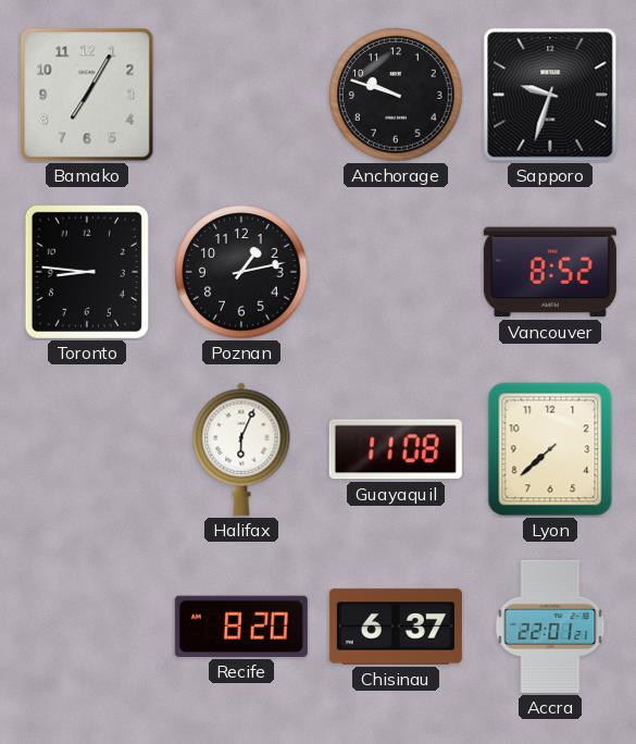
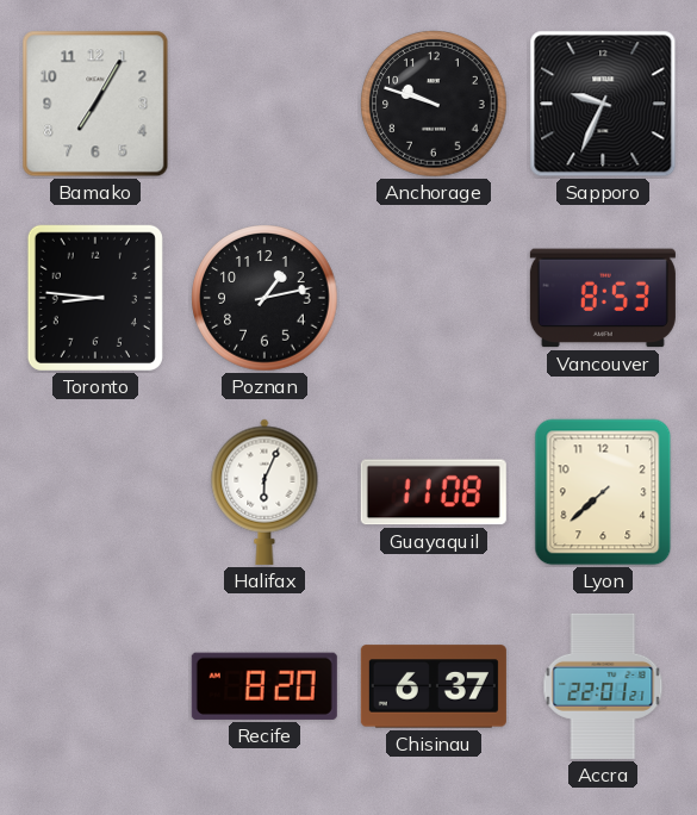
Sapporo: 9:33 -> 9:34 (603, 104)
Vancouver: 8:52 -> 8:53 (603, 298)
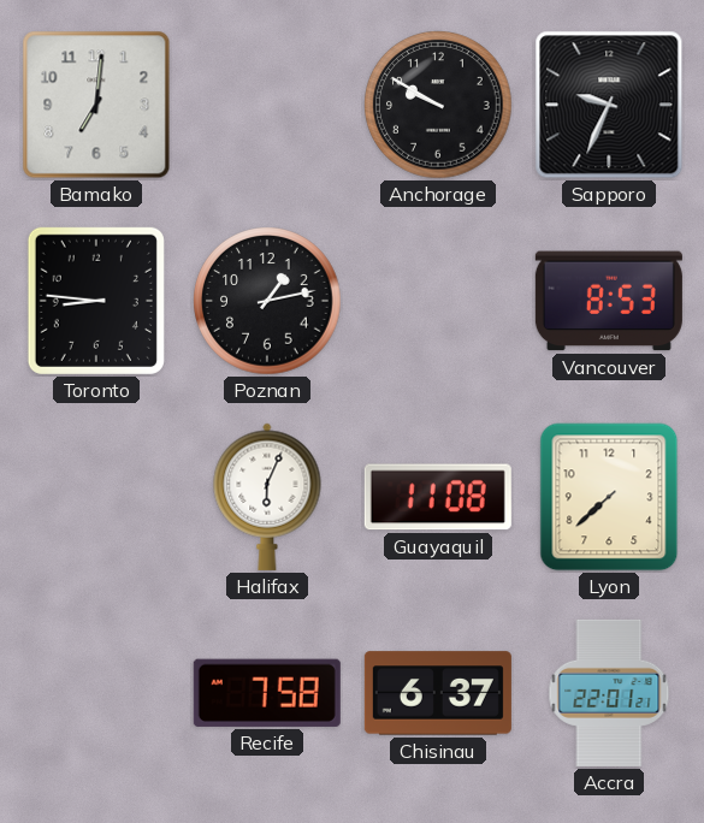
Bamako: 7:05 -> 7:01 (96, 105)
Anchorage: 9:48 -> 9:50 (438, 105)
Recife: 8:20 -> 7:58 (267, 693)
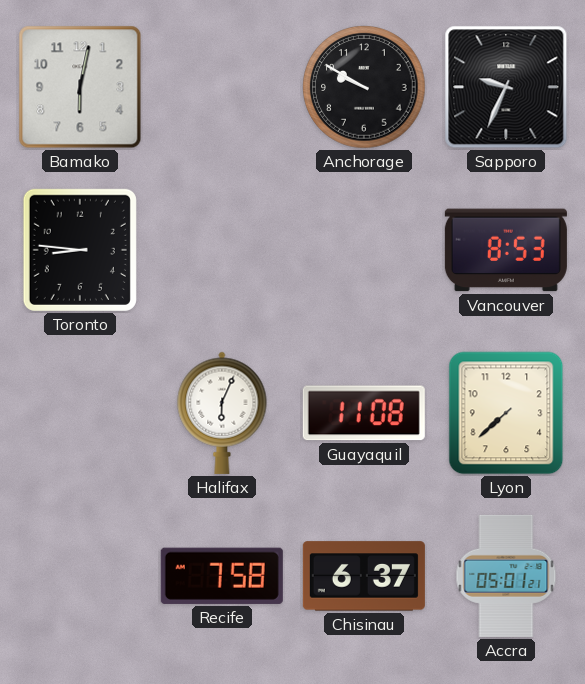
Bamako: 7:01 -> 6:02 (80, 87)
Poznan: 1:13 -> none (267, 301)
Accra: 22:01 -> 05:01 (506, 576)
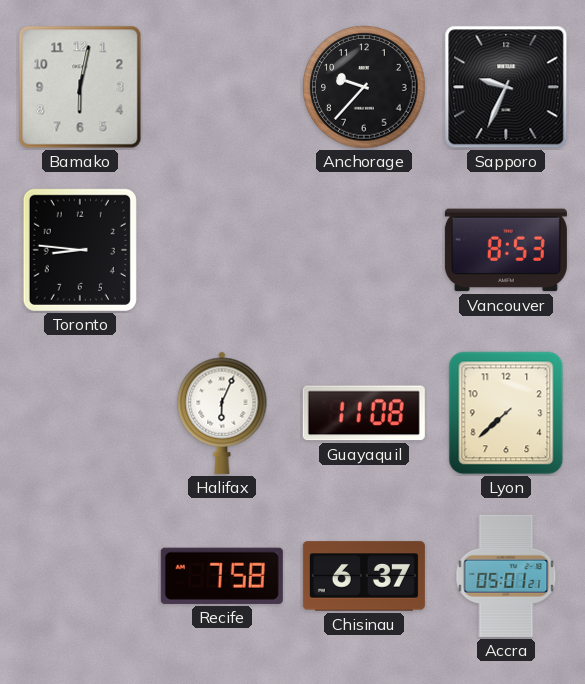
Anchorage: 9:50 -> 9:37 (364, 87)
